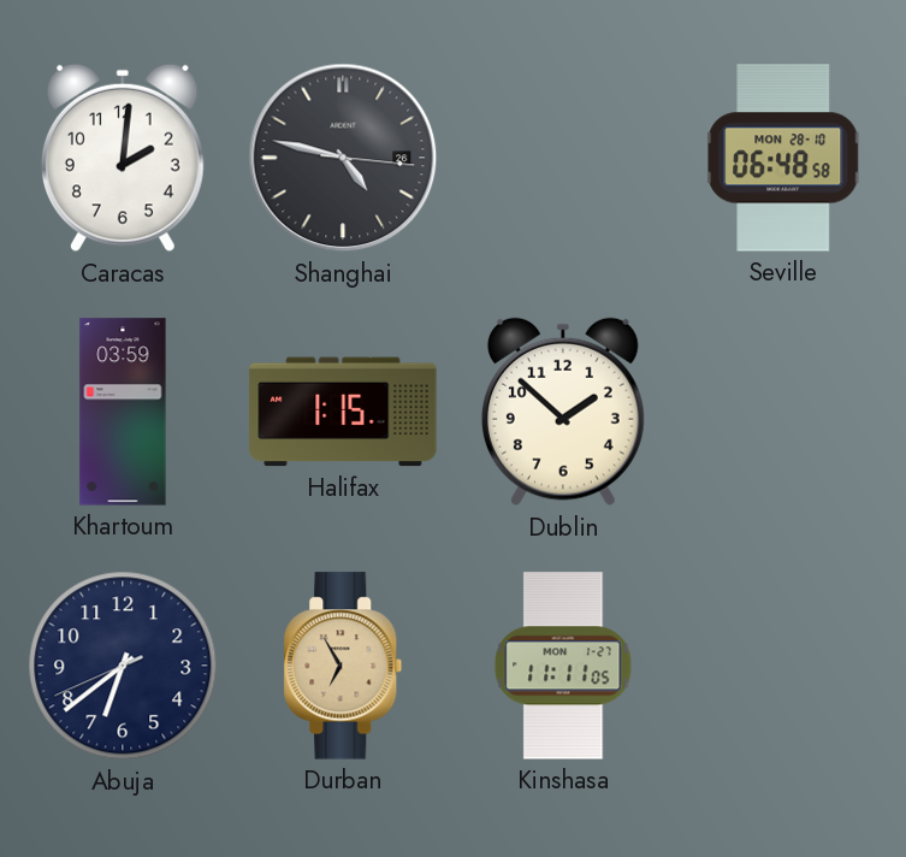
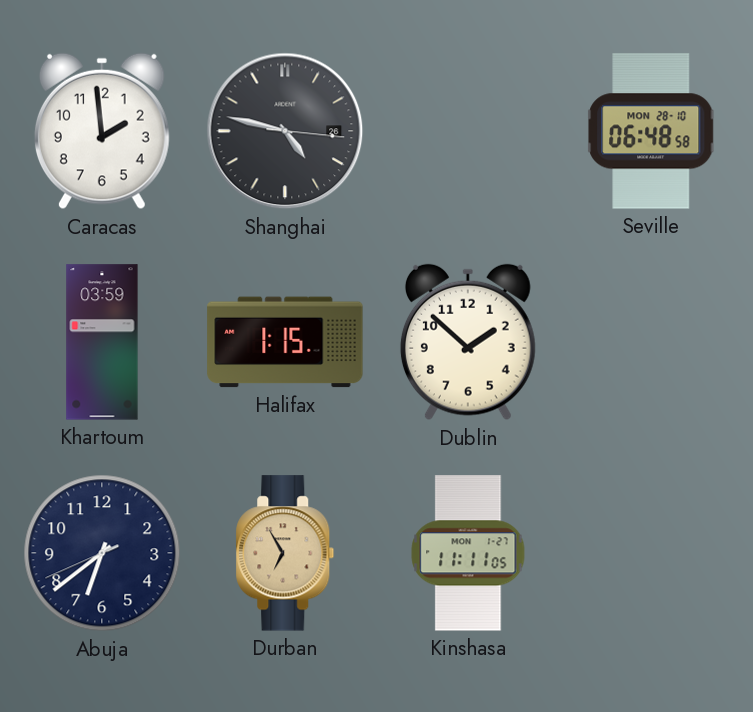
Caracas: 2:01 -> 1:59 (102, 131)
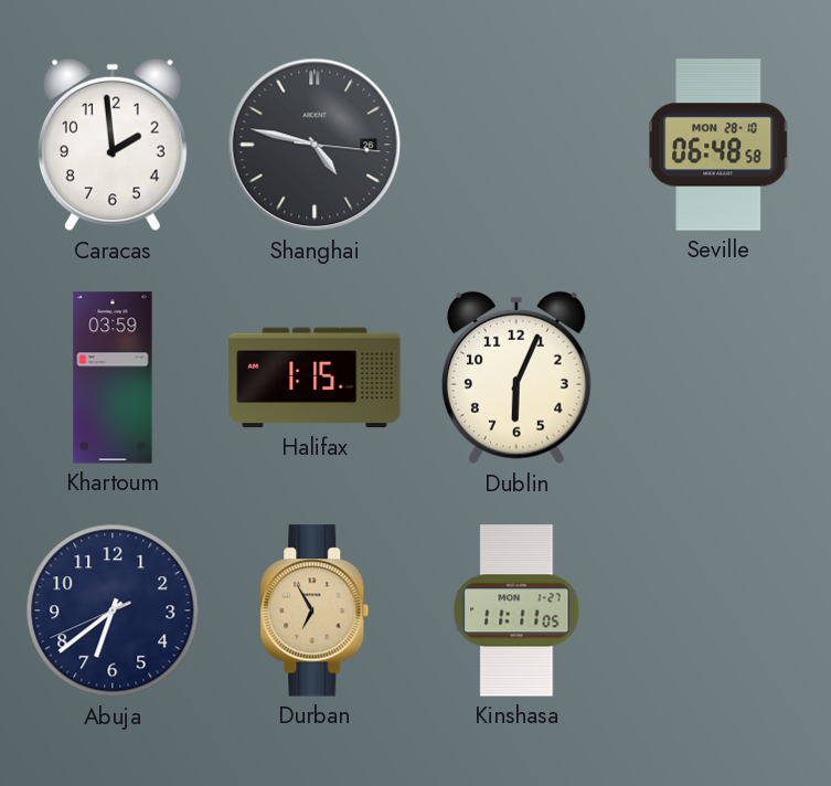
Dublin: 1:52 -> 6:04 (516, 378)
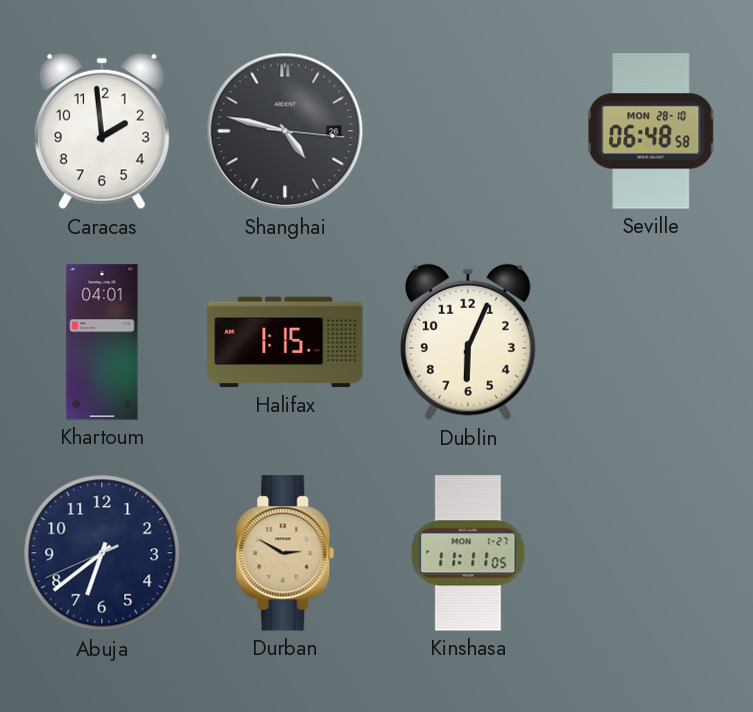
Khartoum: 03:59 -> 04:01 (102, 342)
Durban: 6:55 -> 2:50 (285, 553)
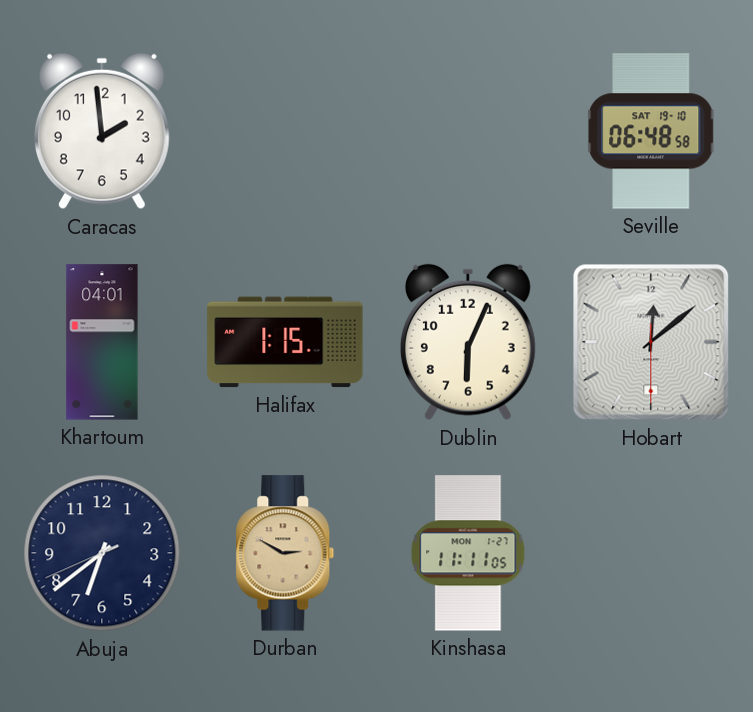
Shanghai: 4:47 -> none (285, 131)
Seville date: MON 28-10 -> SAT 19-10 (652, 131)
Hobart: none -> 12:08 (651, 342)
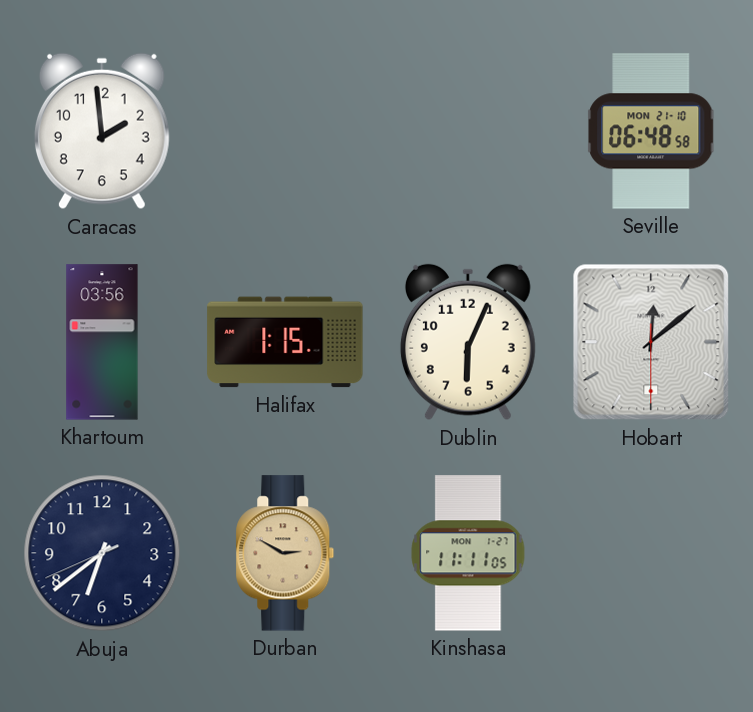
Seville date: SAT 19-10 -> MON 21-10 (652, 131)
Khartoum: 04:01 -> 03:56 (102, 342)
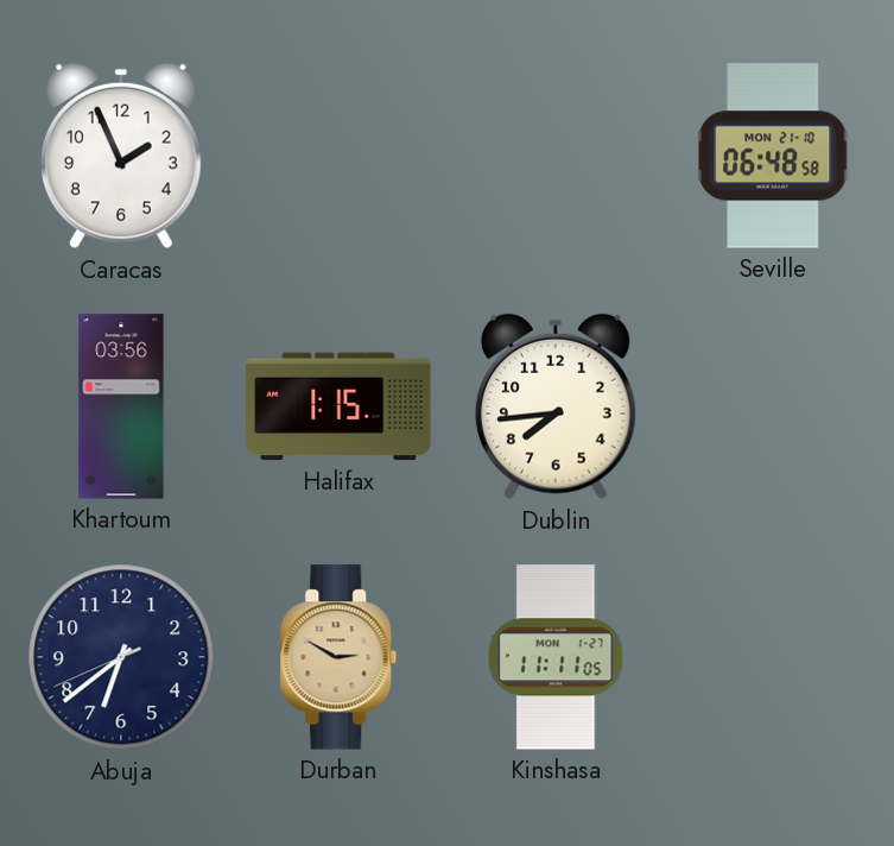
Caracas: 1:59 -> 1:56 (121, 156)
Dublin: 6:04 -> 7:44 (556, 406)
Hobart: 12:08 -> none (651, 342)
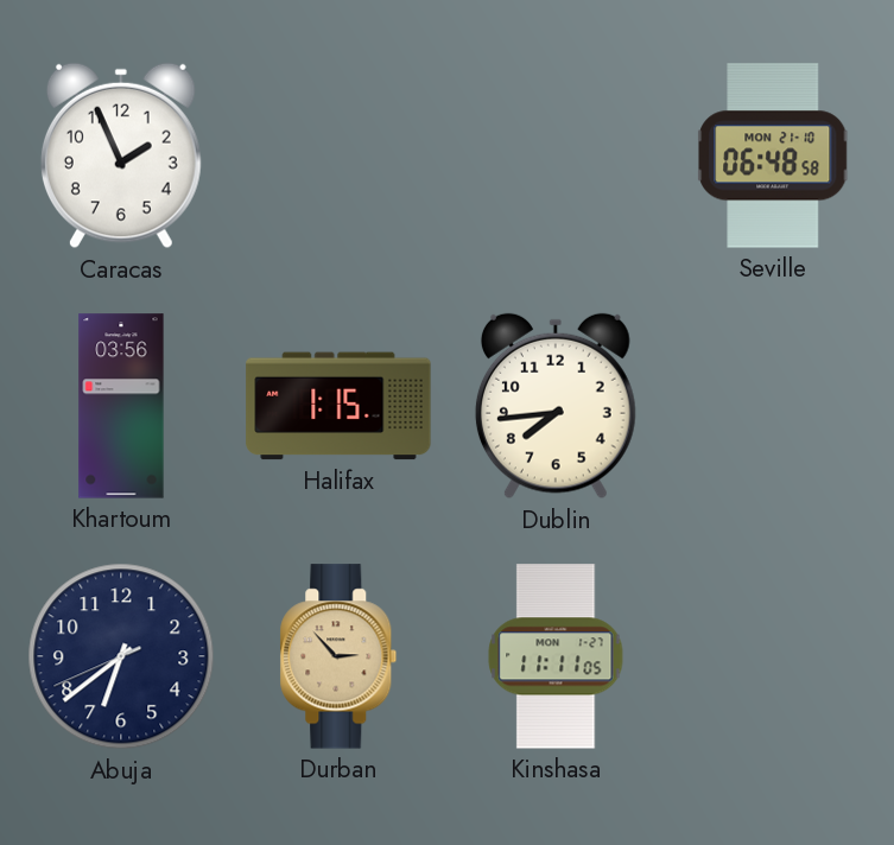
Durban: 2:50 -> 2:53 (338, 656)
